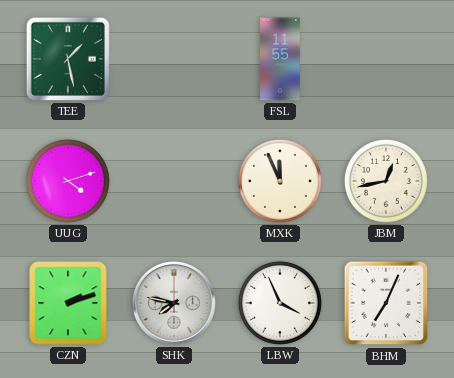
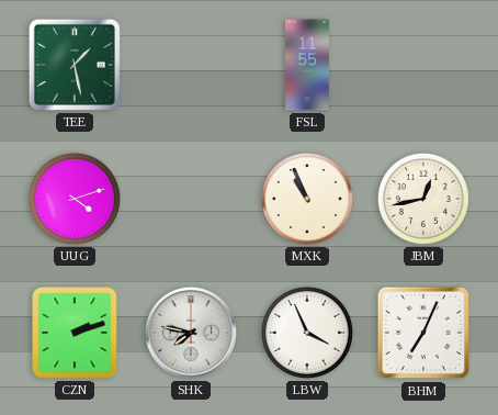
MXK: 11:56 -> 10:56 (307, 199)
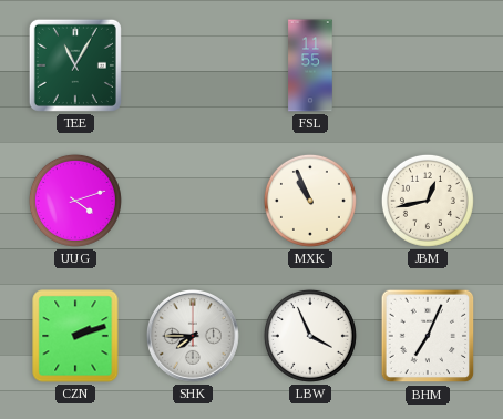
TEE: 1:28 -> 11:05 (75, 65)
SHK: 7:47 -> 7:45 (194, 337)
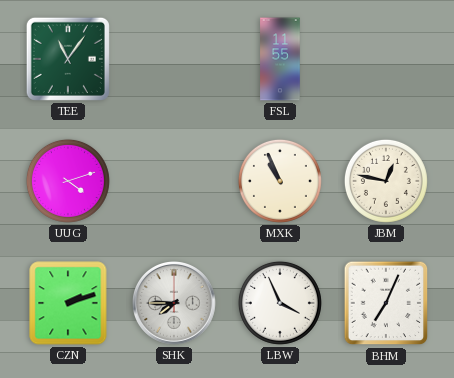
TEE: 11:05 -> 11:06 (68, 59)
JBM: 12:43 -> 12:47 (386, 181)
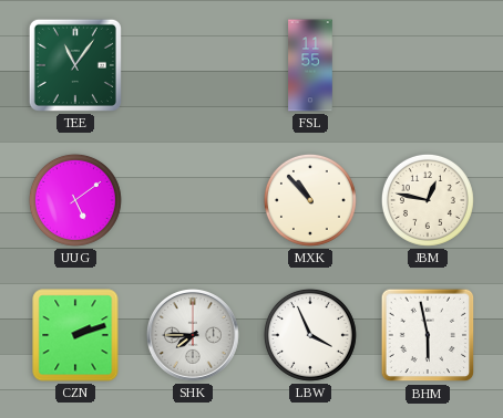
UUG: 4:12 -> 5:09 (75, 200)
MXK: 10:56 -> 10:53 (310, 200)
BHM: 7:04 -> 5:58 (428, 335)
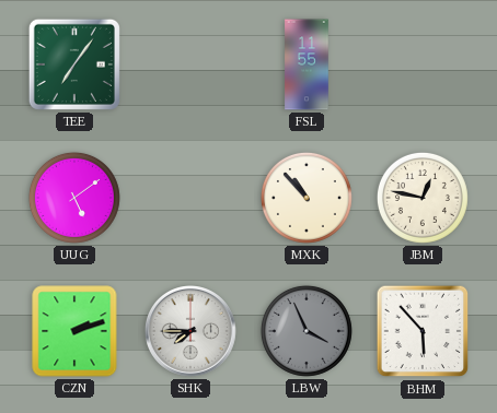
TEE: 11:06 -> 7:06 (74, 64)
LBW dial: white -> grey (307, 331)
BHM: 5:58 -> 5:53 (423, 331)
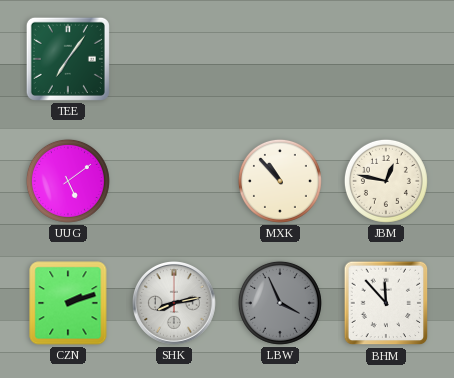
FSL: 11:55 -> none (307, 64)
SHK: 7:45 -> 8:13 (175, 304)
BHM: 5:53 -> 11:53 (386, 303)
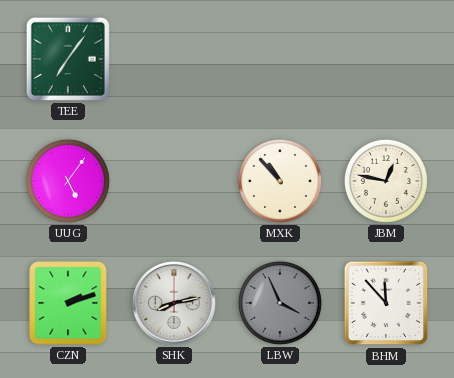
UUG: 5:09 -> 5:06 (68, 181)
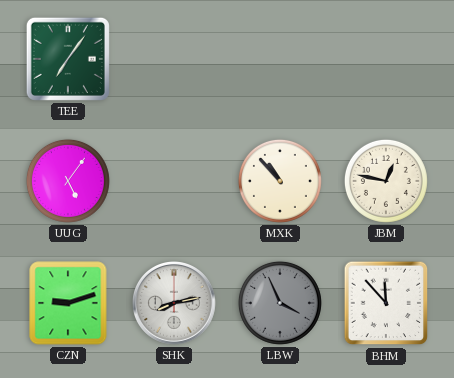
CZN: 2:12 -> 9:12 (68, 303)
